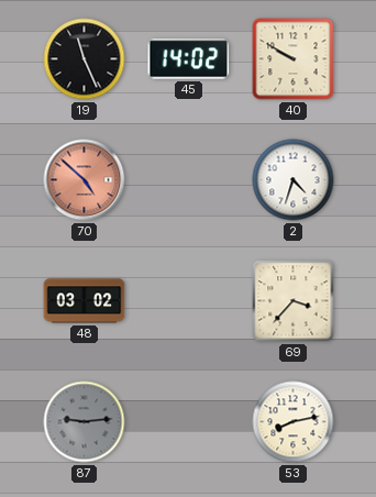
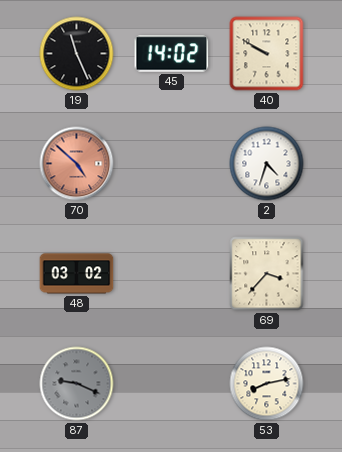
87: 9:14 -> 9:19 (77, 384)
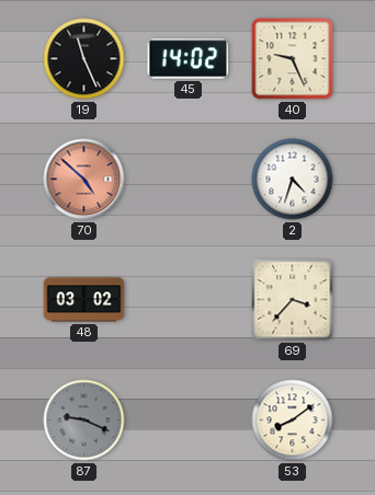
40: 9:50 -> 9:26 (293, 59)
53: 8:13 -> 8:09 (293, 421)
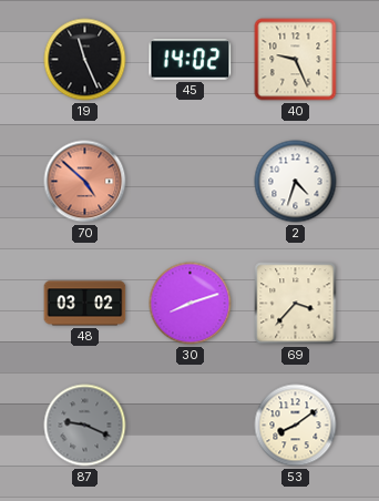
30: none -> 8:12 (191, 304)
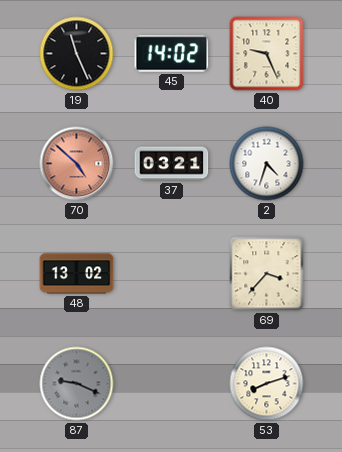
37: none -> 03:21 (172, 164)
48: 03:02 -> 13:02 (77, 274)
30: 8:12 -> none (191, 304)
53: 8:09 -> 8:12 (267, 384)
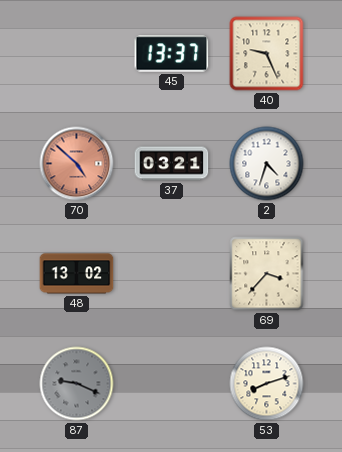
19: 11:26 -> none (77, 54)
45: 14:02 -> 13:37 (172, 54)
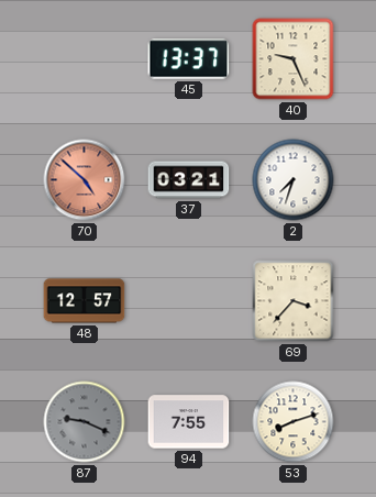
2: 4:33 -> 7:33 (294, 180)
48: 13:02 -> 12:57 (85, 301)
94: none -> 7:55 (189, 422)
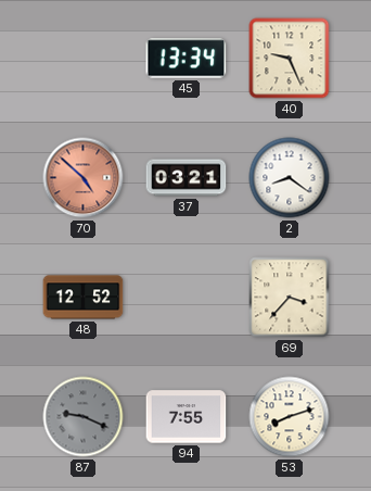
45: 13:37 -> 13:34 (187, 59)
2: 7:33 -> 8:21 (290, 178)
48: 12:57 -> 12:52 (84, 298)
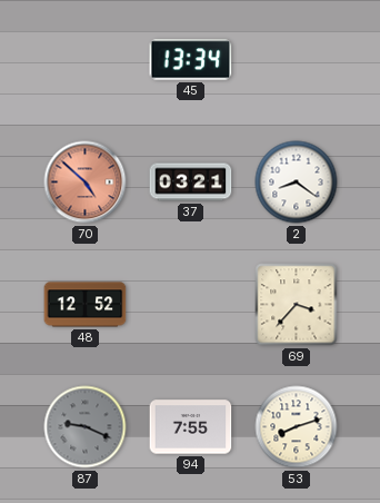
40: 9:26 -> none (290, 59)
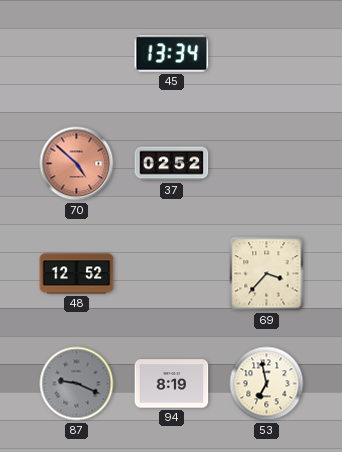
37: 03:21 -> 02:52 (172, 164)
2: 8:21 -> none (297, 183)
94: 7:55 -> 8:19 (172, 384)
53: 8:12 -> 6:58 (267, 384)
